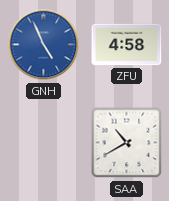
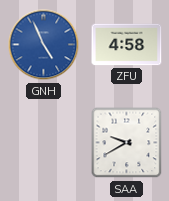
SAA: 10:40 -> 9:40 (127, 143)
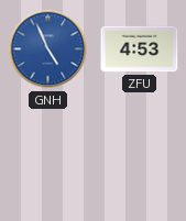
ZFU: 4:58 -> 4:53 (140, 49)
SAA: 9:40 -> none (127, 143)
